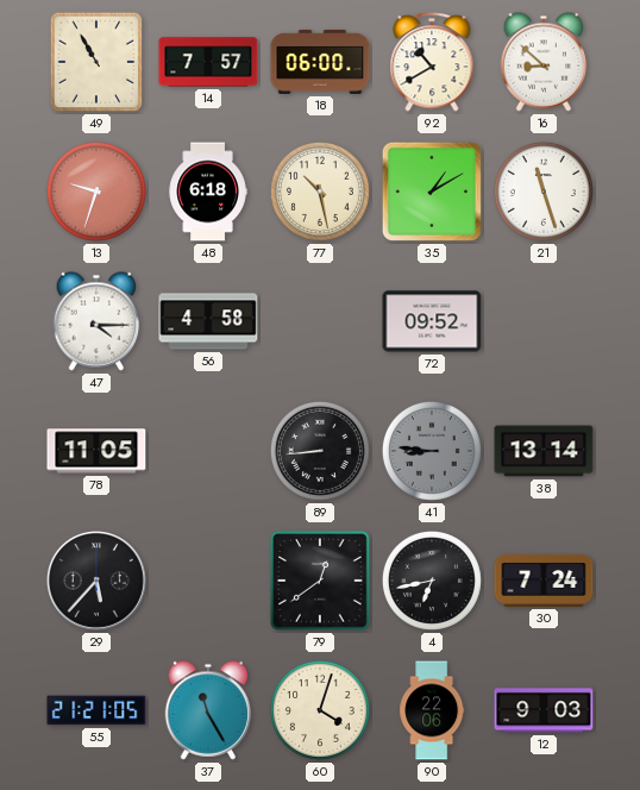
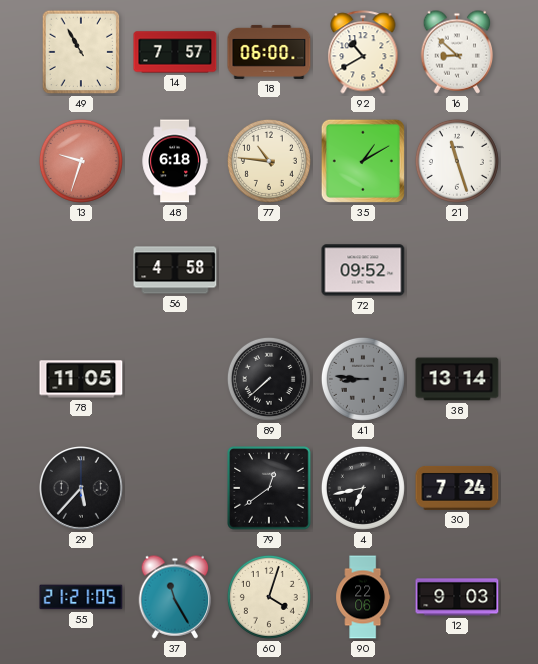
77: 10:28 -> 10:46 (269, 161)
47: 4:15 -> none (96, 321)
89: 8:44 -> 7:38 (269, 379)
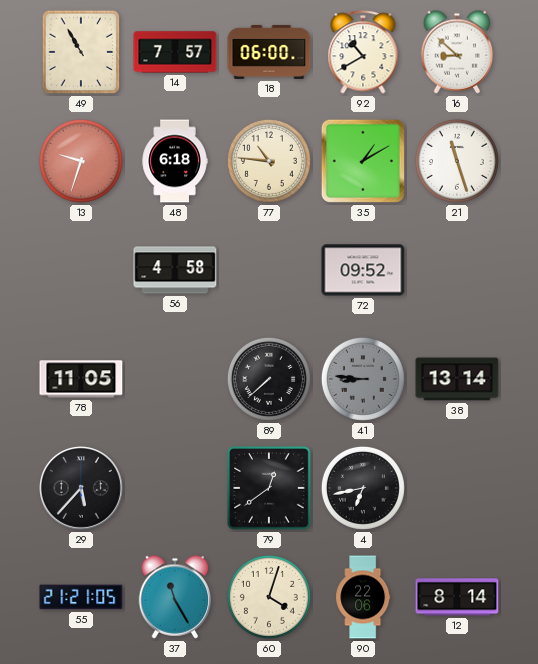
30: 7:24 -> none (457, 488)
12: 9:03 -> 8:14 (457, 597)
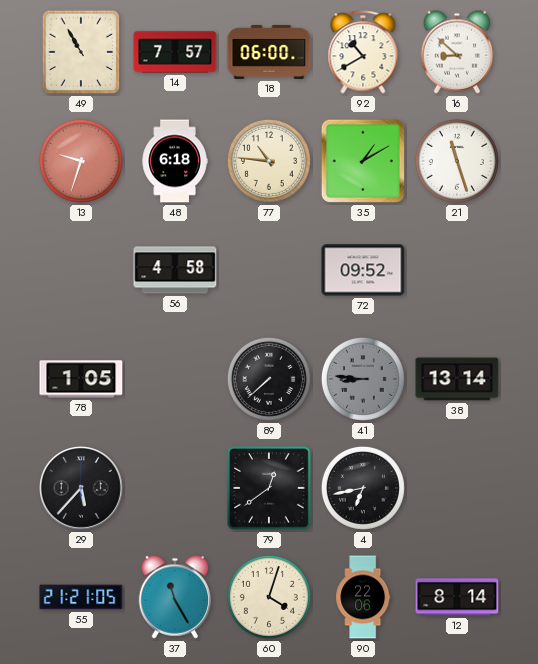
78: 11:05 -> 1:05 (81, 379)
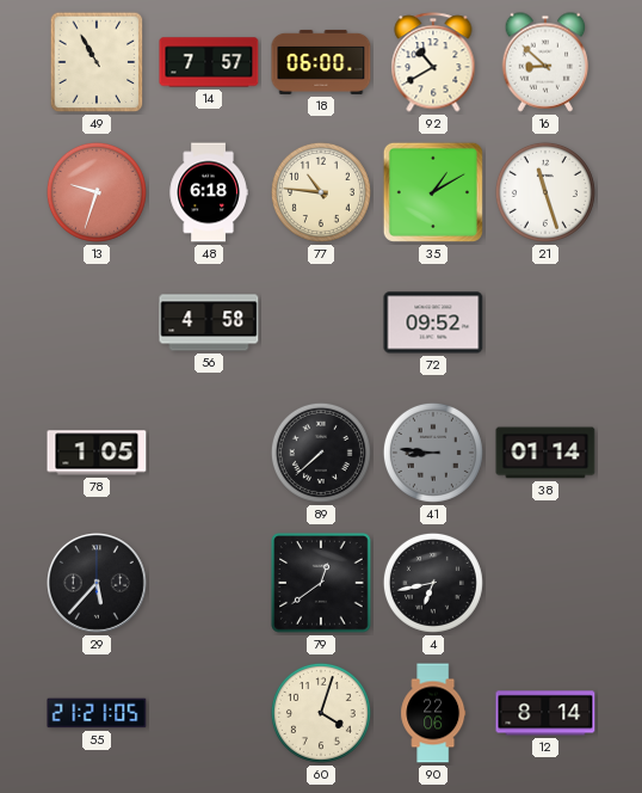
38: 13:14 -> 01:14 (545, 453)
37: 11:25 -> none (175, 597)
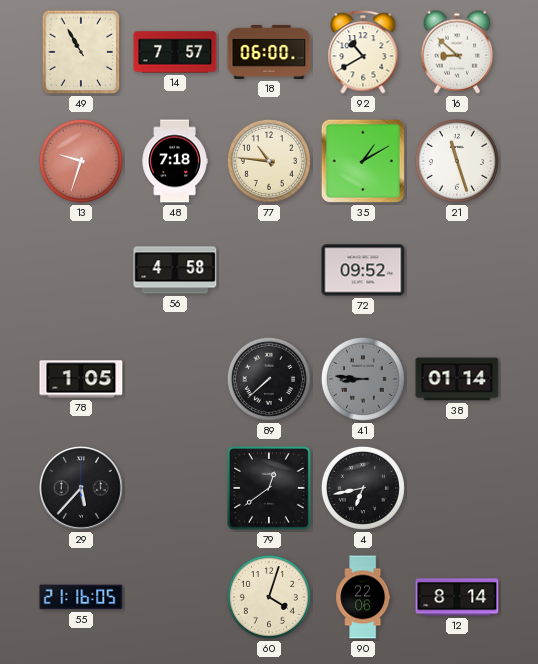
48: 6:18 -> 7:18 (175, 161)
55: 21:21 -> 21:16 (81, 597)
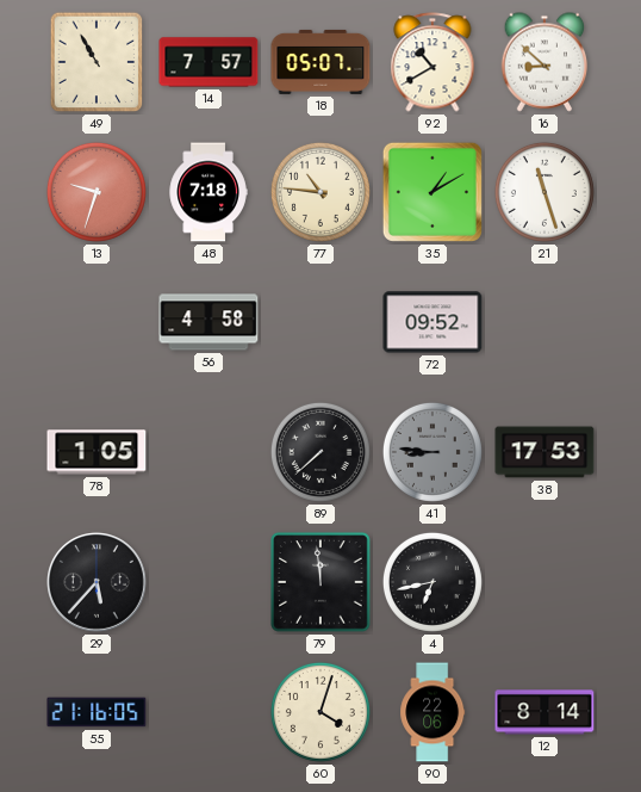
18: 06:00 -> 05:07 (320, 62)
38: 01:14 -> 17:53 (544, 452)
79: 12:39 -> 11:59 (320, 582)
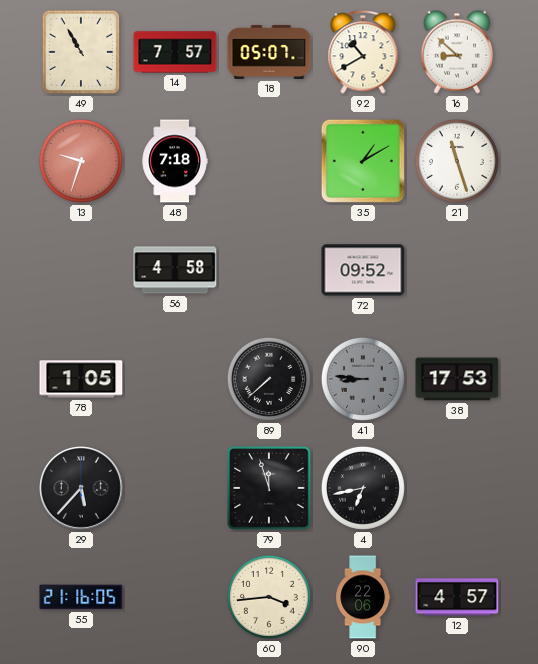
77: 10:46 -> none (320, 192)
79: 11:59 -> 11:57 (269, 488)
60: 4:03 -> 3:44 (269, 597)
12: 8:14 -> 4:57 (457, 597)
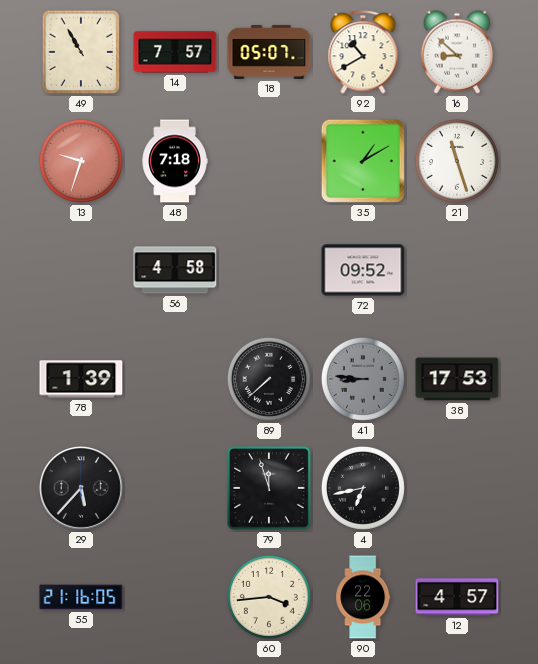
78: 1:05 -> 1:39 (81, 379)
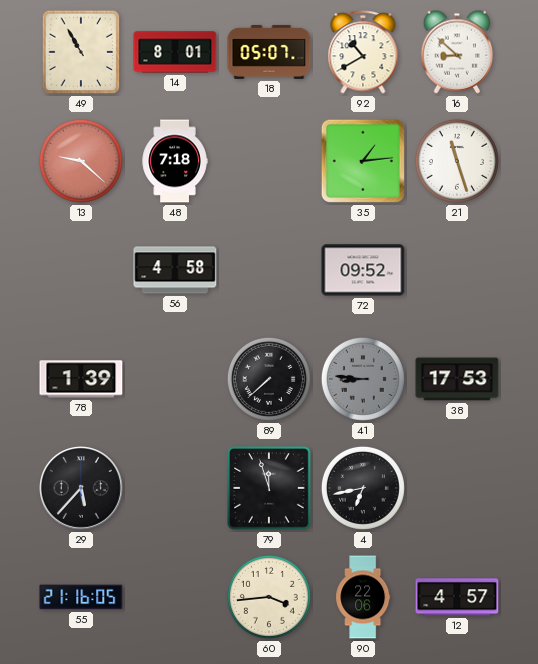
14: 7:57 -> 8:01 (175, 52)
13: 9:33 -> 9:22 (81, 161)
35: 1:10 -> 1:14 (363, 161)
